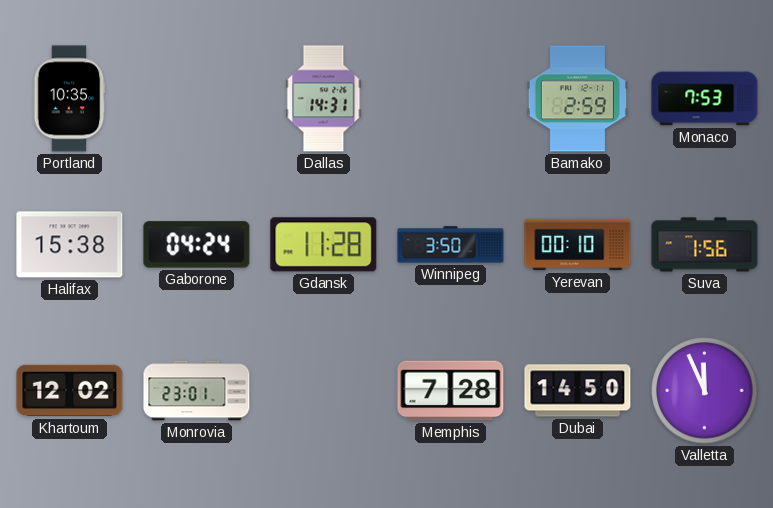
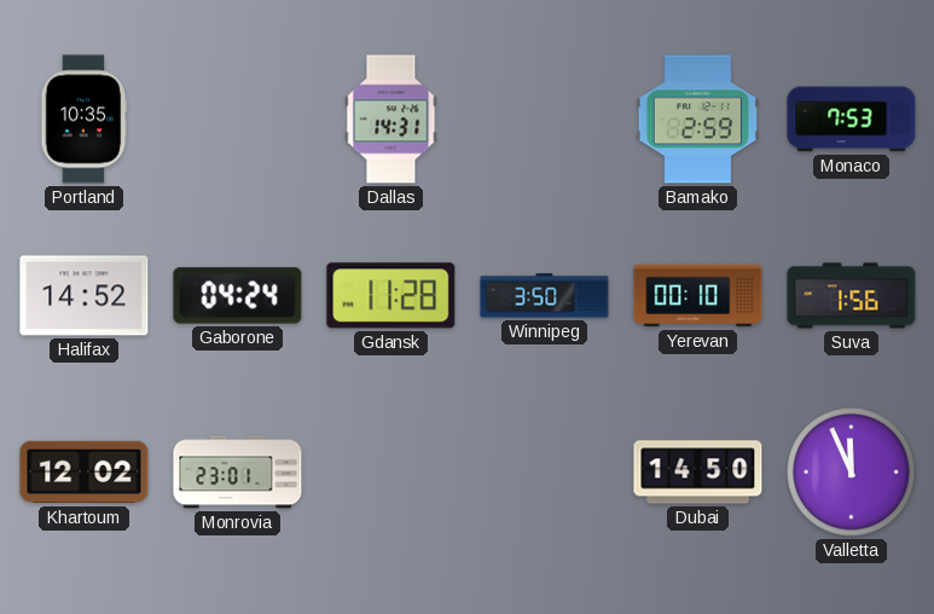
Halifax: 15:38 -> 14:52 (85, 296)
Memphis: 7:28 -> none (451, 391)
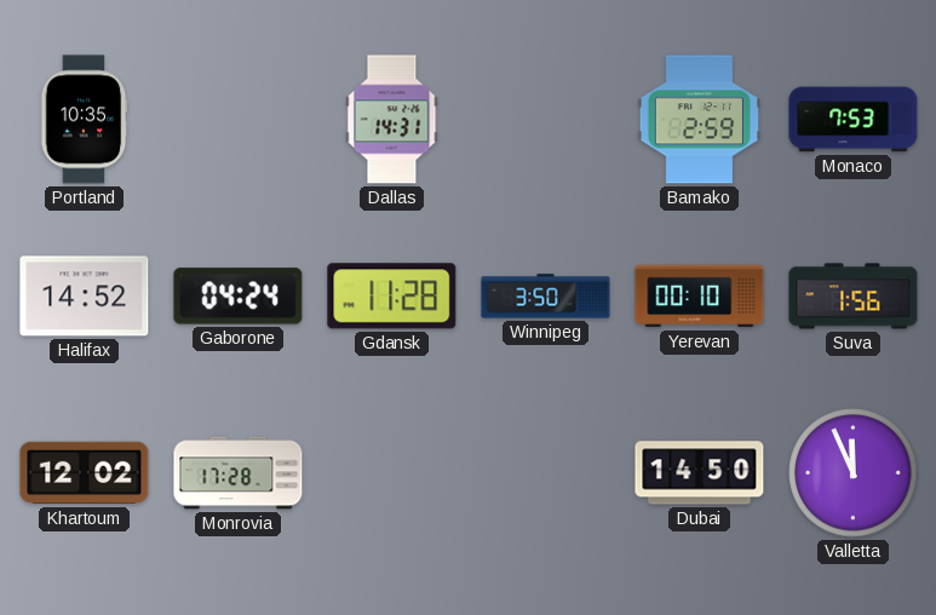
Monrovia: 23:01 -> 17:28 (239, 473)
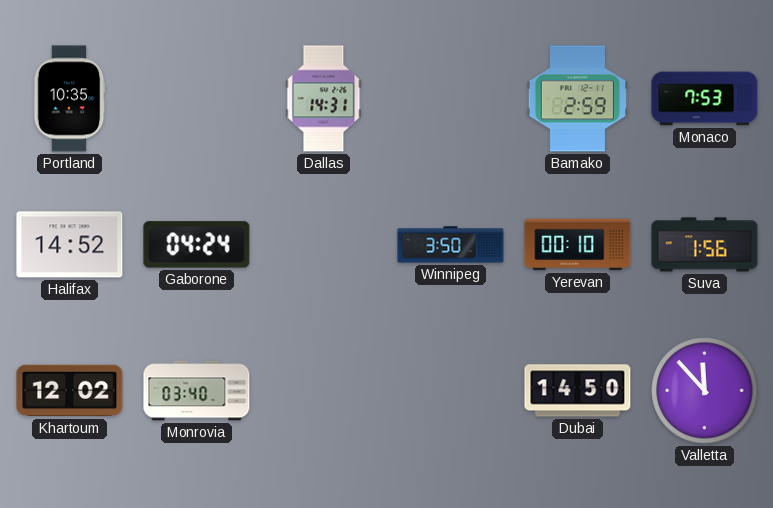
Gdansk: 11:28 -> none (392, 297)
Monrovia: 17:28 -> 03:40 (197, 391)
Valletta: 11:56 -> 11:53 (705, 391)
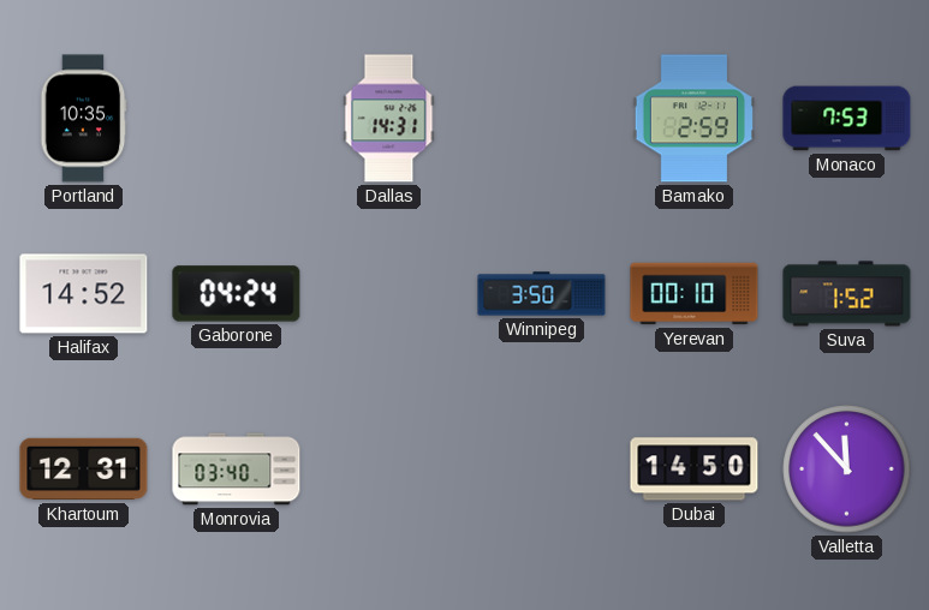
Suva: 1:56 -> 1:52 (847, 294)
Khartoum: 12:02 -> 12:31 (84, 470)
